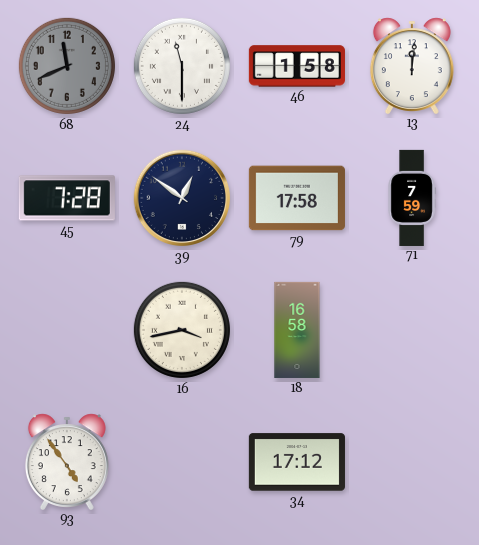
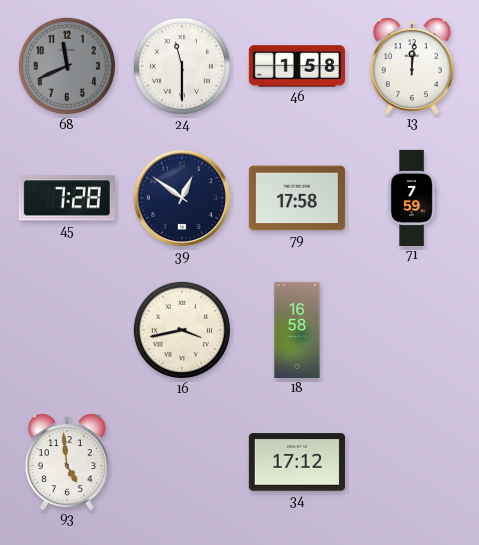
93: 4:54 -> 4:59 (67, 461)
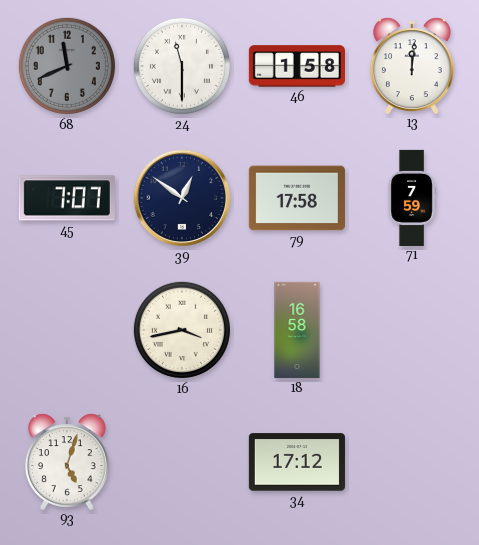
45: 7:28 -> 7:07 (67, 198)
93: 4:59 -> 5:03 (67, 461)
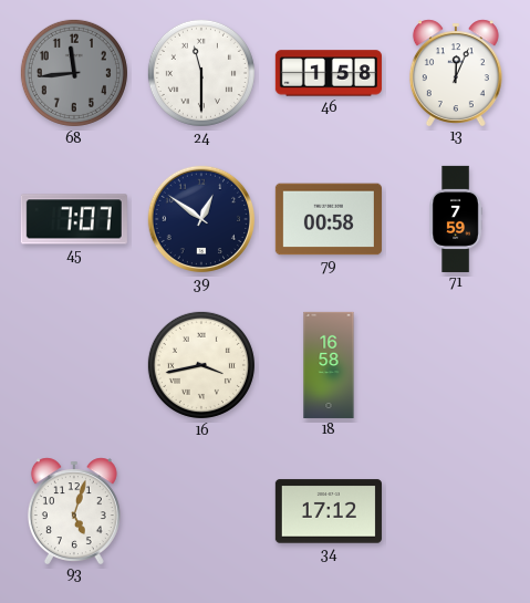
68: 11:41 -> 11:44 (74, 73)
13: 12:01 -> 12:04 (456, 72)
79: 17:58 -> 00:58 (329, 219)
